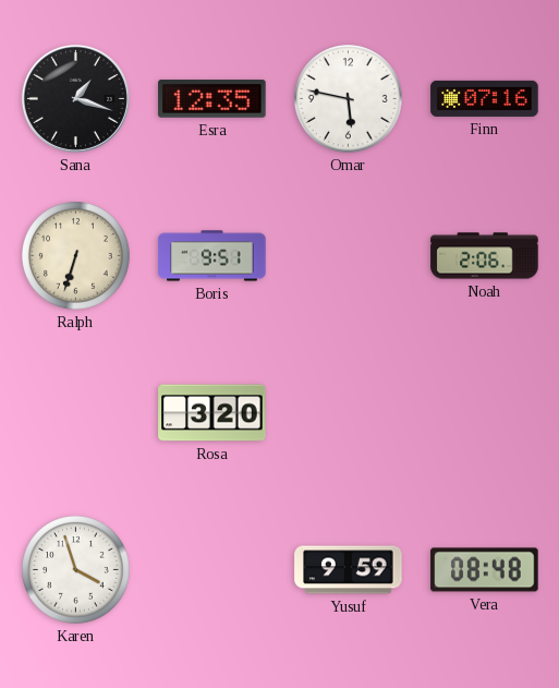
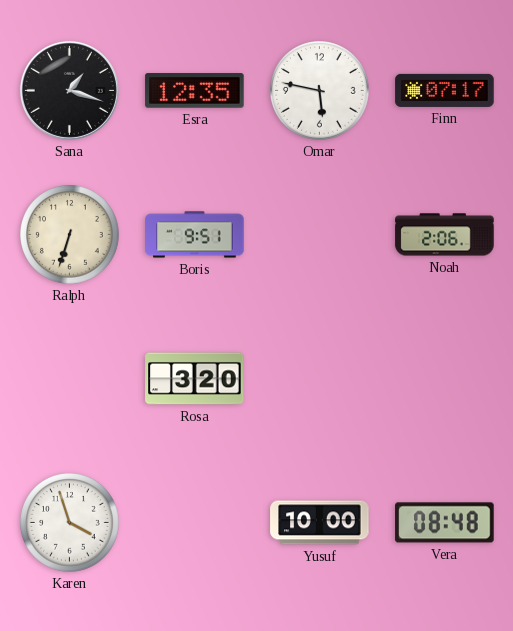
Finn: 07:16 -> 07:17 (445, 90)
Yusuf: 9:59 -> 10:00 (320, 523)
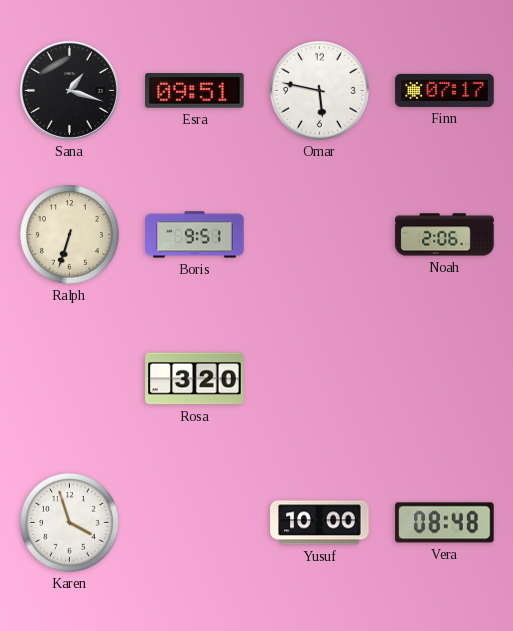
Esra: 12:35 -> 09:51 (195, 91)
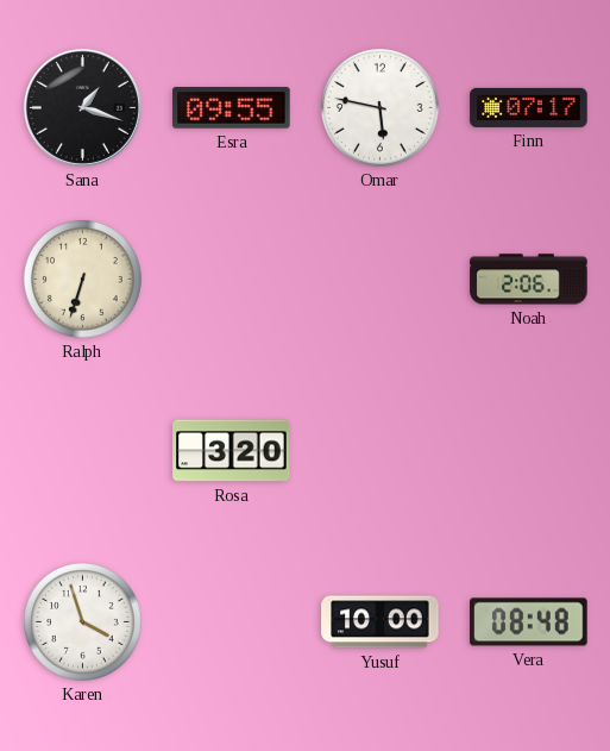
Esra: 09:51 -> 09:55 (232, 108)
Boris: 9:51 -> none (195, 235)
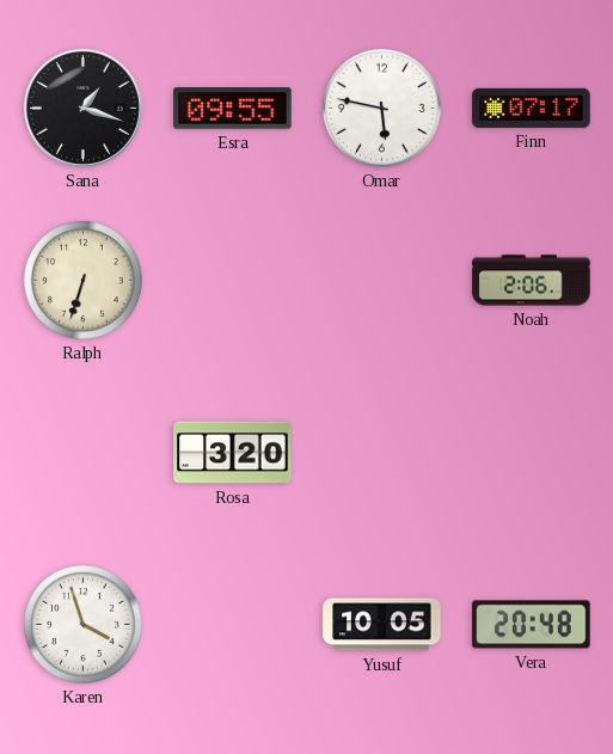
Yusuf: 10:00 -> 10:05 (382, 625)
Vera: 08:48 -> 20:48 (532, 625)
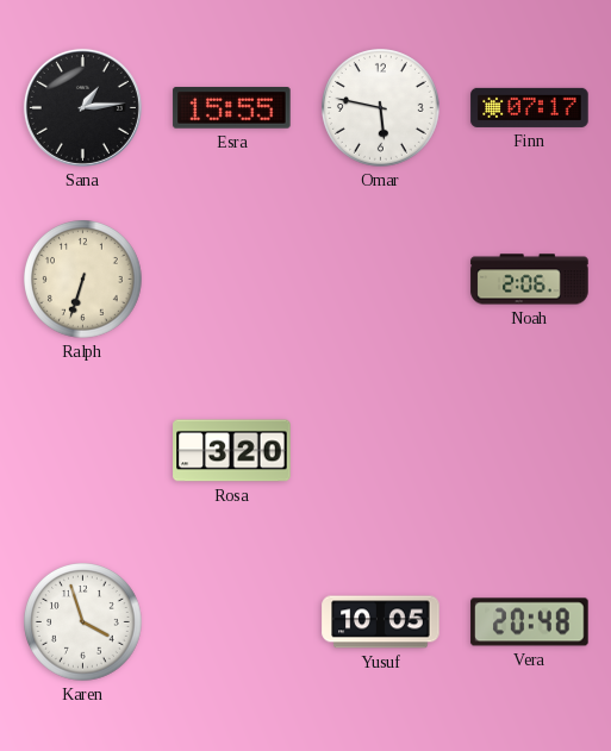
Sana: 1:18 -> 1:14 (82, 107)
Esra: 09:55 -> 15:55 (232, 108)
